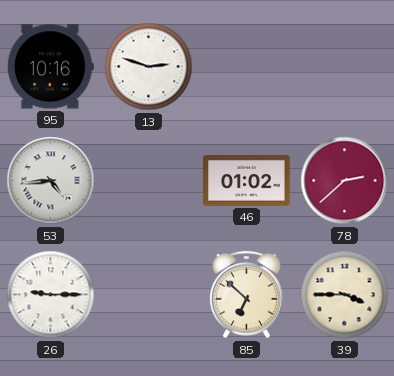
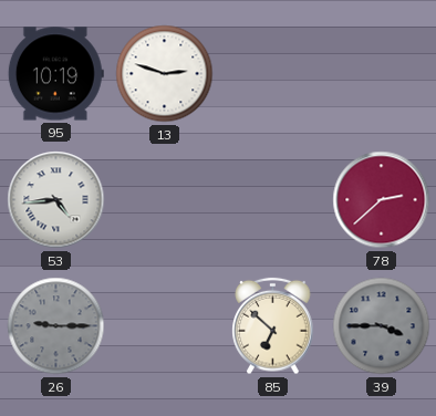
95: 10:16 -> 10:19 (55, 74)
46: 01:02 -> none (247, 181)
26 dial: white -> grey (56, 326)
39 dial: cream -> grey (382, 326)
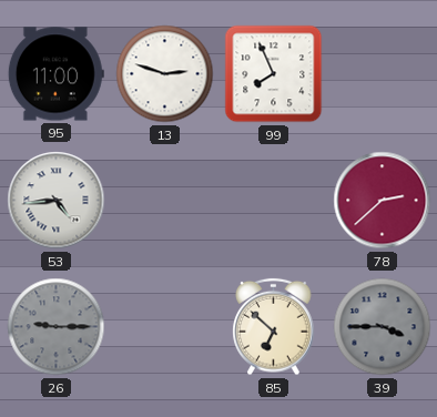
95: 10:19 -> 11:00 (55, 74)
99: none -> 7:56 (274, 74)
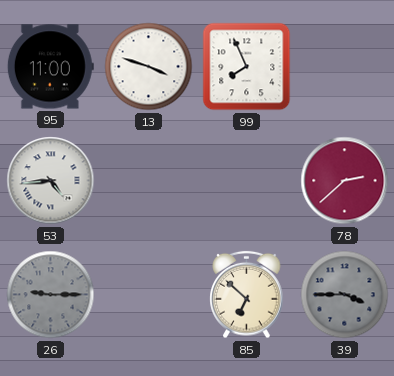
13: 2:48 -> 3:48 (149, 67)
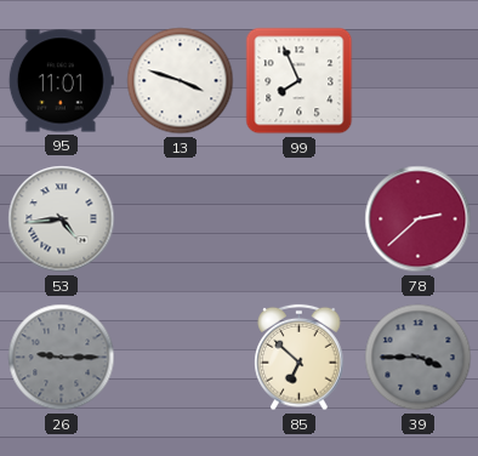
95: 11:00 -> 11:01 (61, 81)
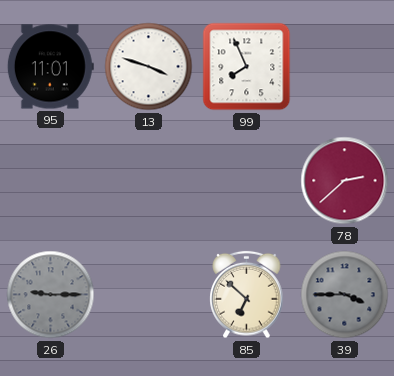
53: 4:44 -> none (62, 220)
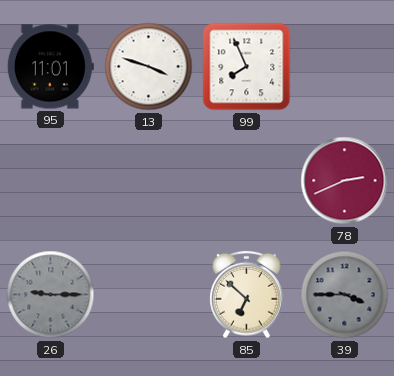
78: 2:38 -> 2:41 (345, 181)
